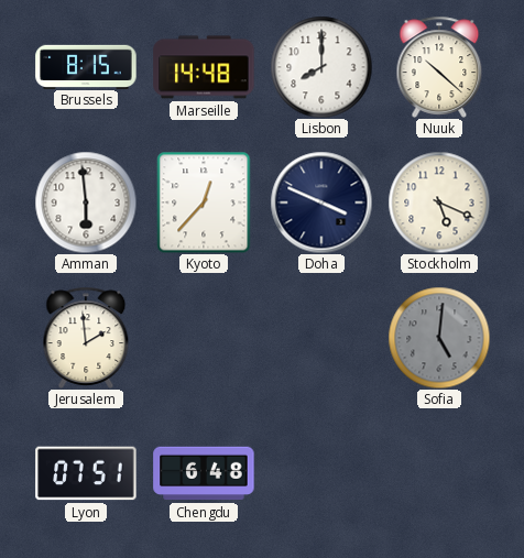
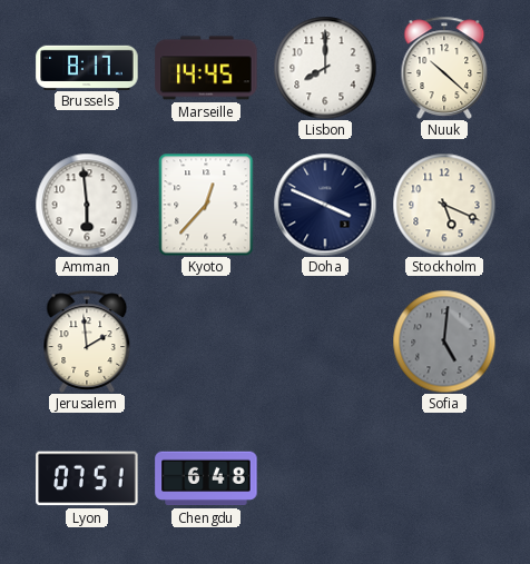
Brussels: 8:15 -> 8:17 (87, 67)
Marseille: 14:48 -> 14:45 (206, 68)
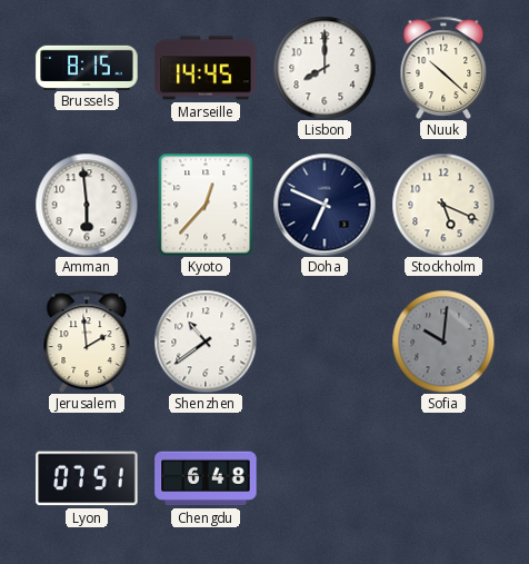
Brussels: 8:17 -> 8:15 (87, 67)
Doha: 3:49 -> 6:49 (325, 205)
Shenzhen: none -> 10:39 (206, 342)
Sofia: 5:01 -> 10:01 (443, 342)
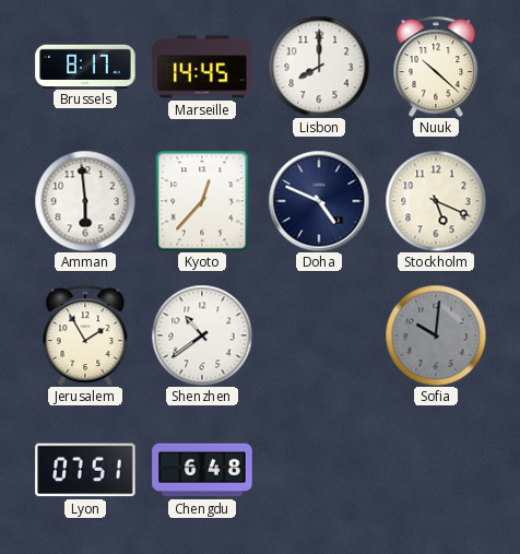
Brussels: 8:15 -> 8:17 (85, 66)
Doha: 6:49 -> 4:49 (319, 201)
Jerusalem: 1:59 -> 1:55 (85, 335)
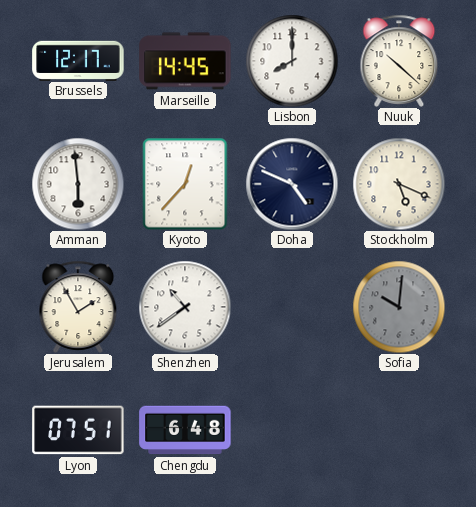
Brussels: 8:17 -> 12:17 (78, 60)
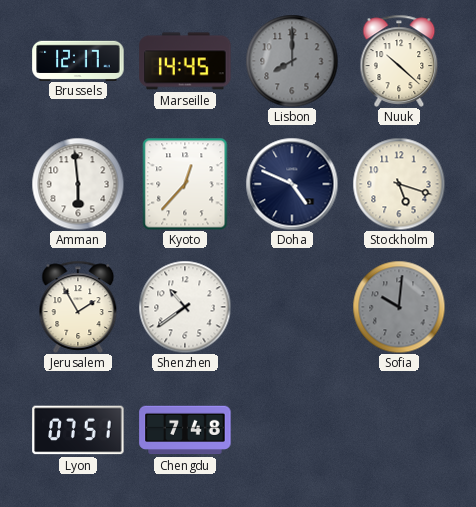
Lisbon dial: white -> grey (292, 61)
Stockholm: 5:19 -> 5:18 (399, 184)
Chengdu: 6:48 -> 7:48 (185, 430)
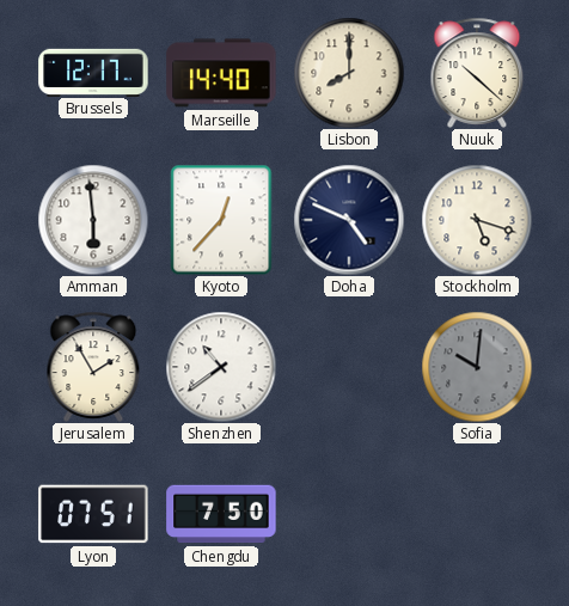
Marseille: 14:45 -> 14:40 (221, 73)
Lisbon dial: grey -> cream (349, 73)
Chengdu: 7:48 -> 7:50 (221, 514)
